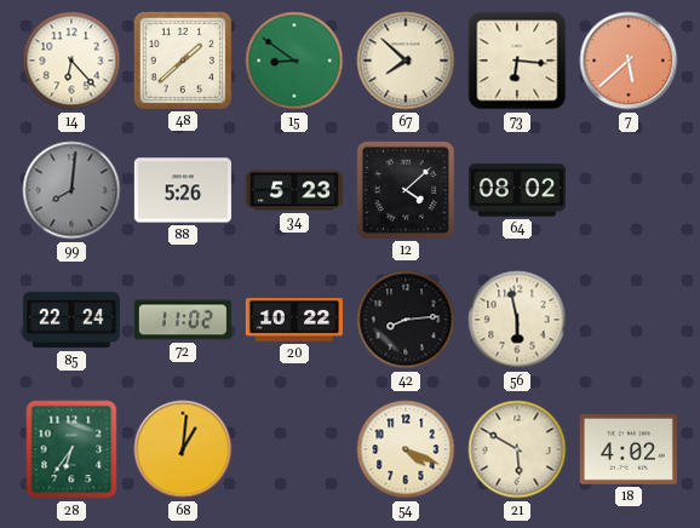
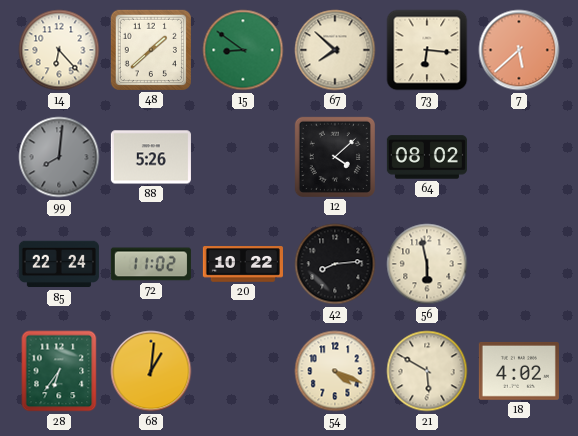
34: 5:23 -> none (294, 190)
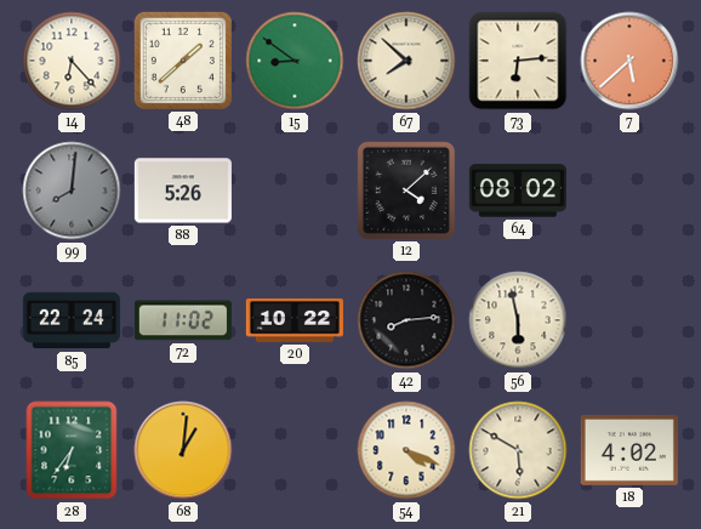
73: 6:16 -> 6:14 (518, 61)
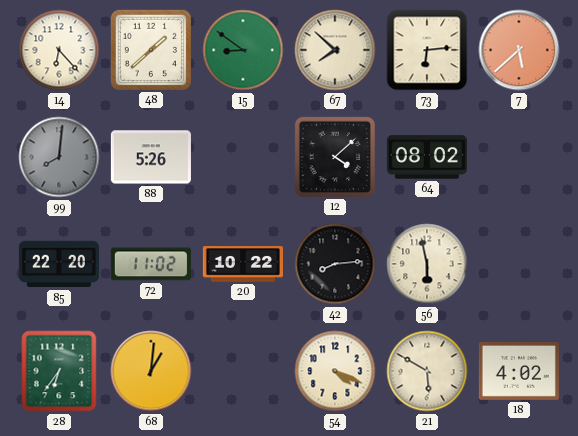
85: 22:24 -> 22:20 (59, 264)
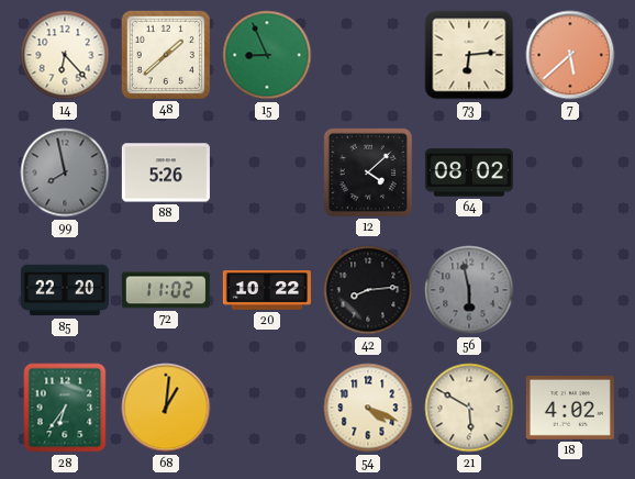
15: 8:51 -> 8:56 (267, 55)
67: 7:52 -> none (335, 50)
99: 8:01 -> 7:58 (65, 172)
56 dial: cream -> grey (469, 290)
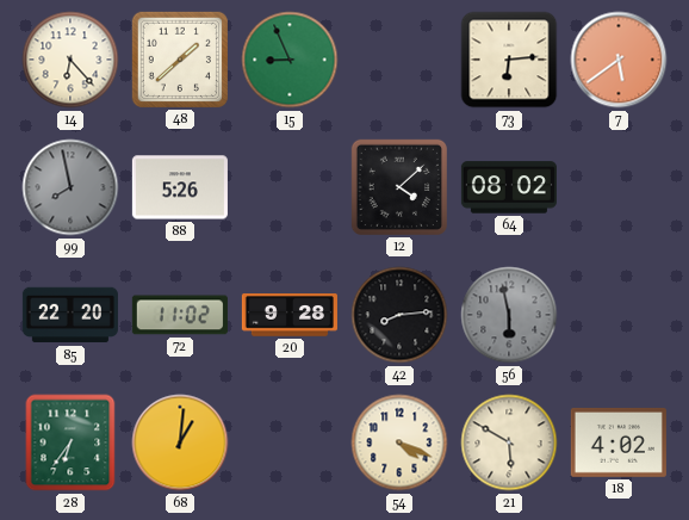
7: 5:38 -> 5:39 (619, 60)
20: 10:22 -> 9:28 (290, 315)
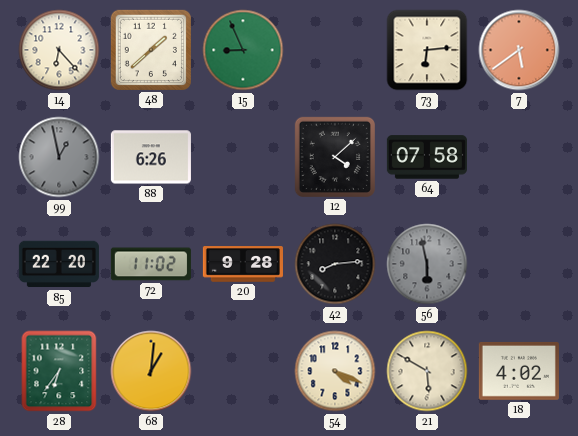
99: 7:58 -> 12:58 (59, 157)
88: 5:26 -> 6:26 (151, 157)
64: 08:02 -> 07:58 (427, 157)
